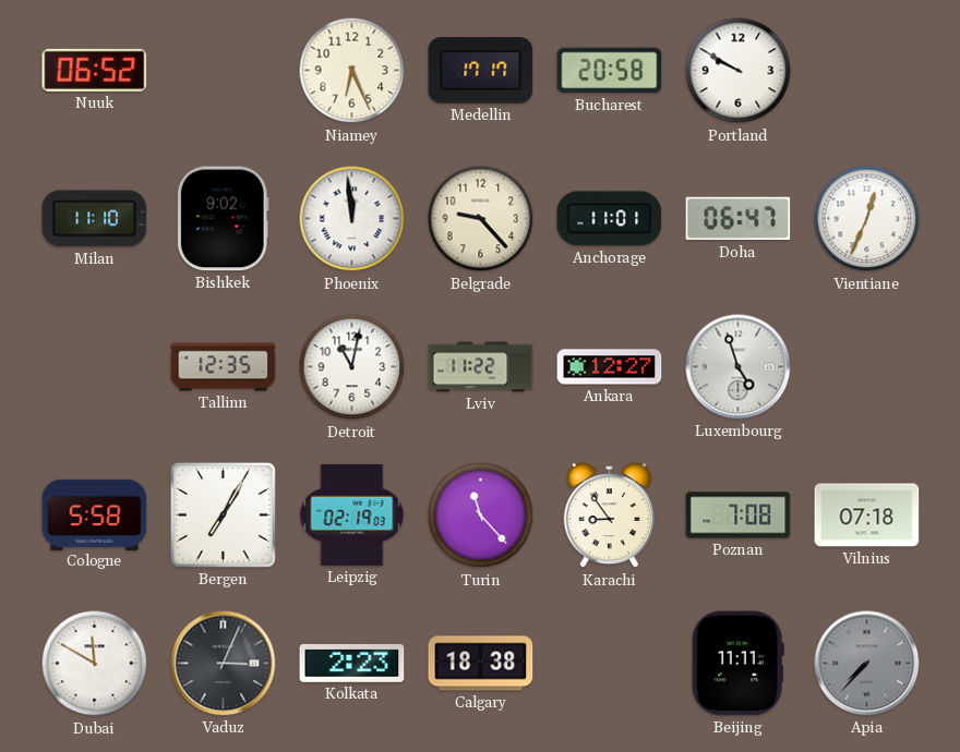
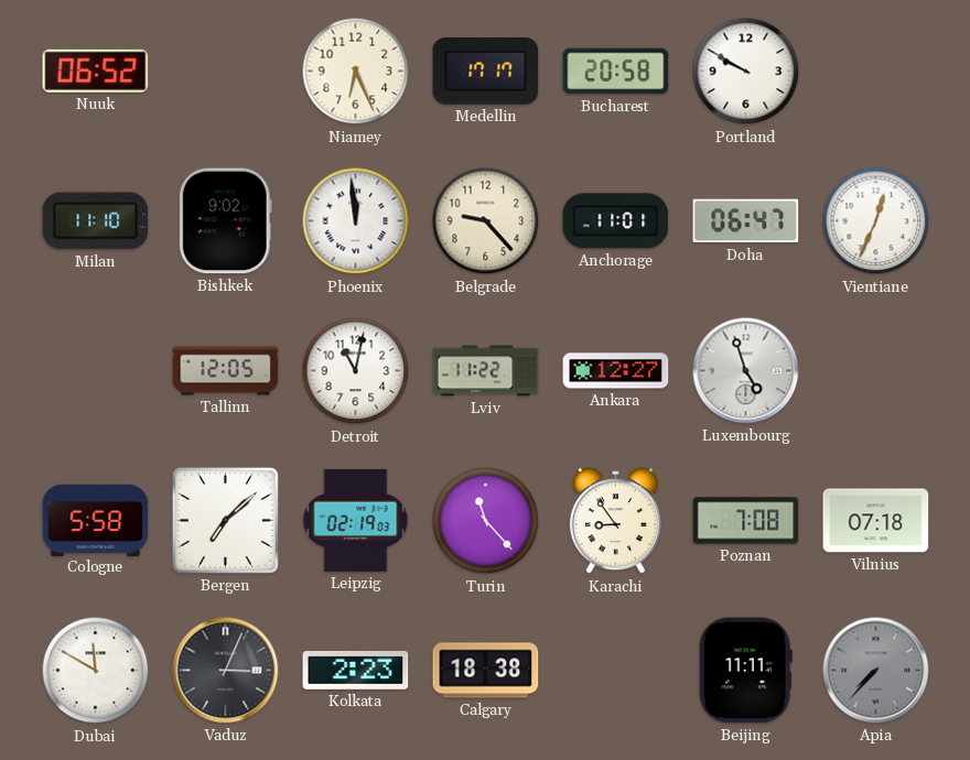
Tallinn: 12:35 -> 12:05 (226, 371)
Bergen: 7:05 -> 7:08 (225, 520)
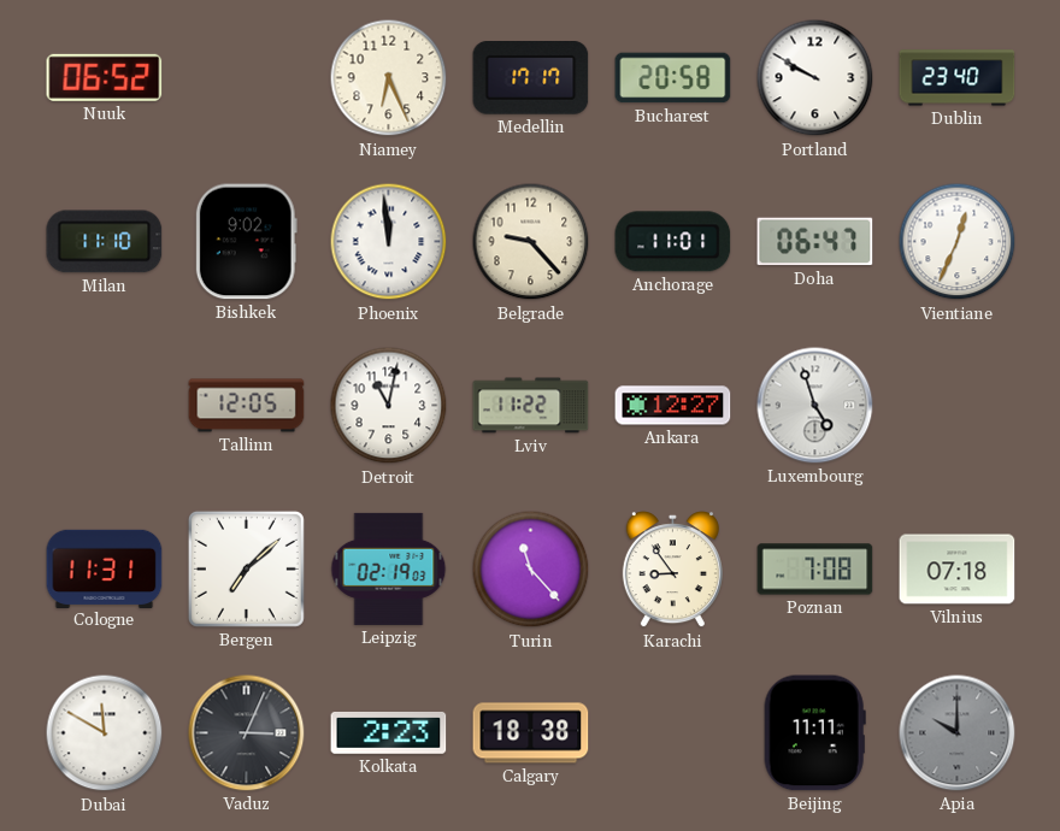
Dublin: none -> 23:40 (958, 78)
Cologne: 5:58 -> 11:31 (105, 568)
Apia: 7:37 -> 10:00 (958, 733)
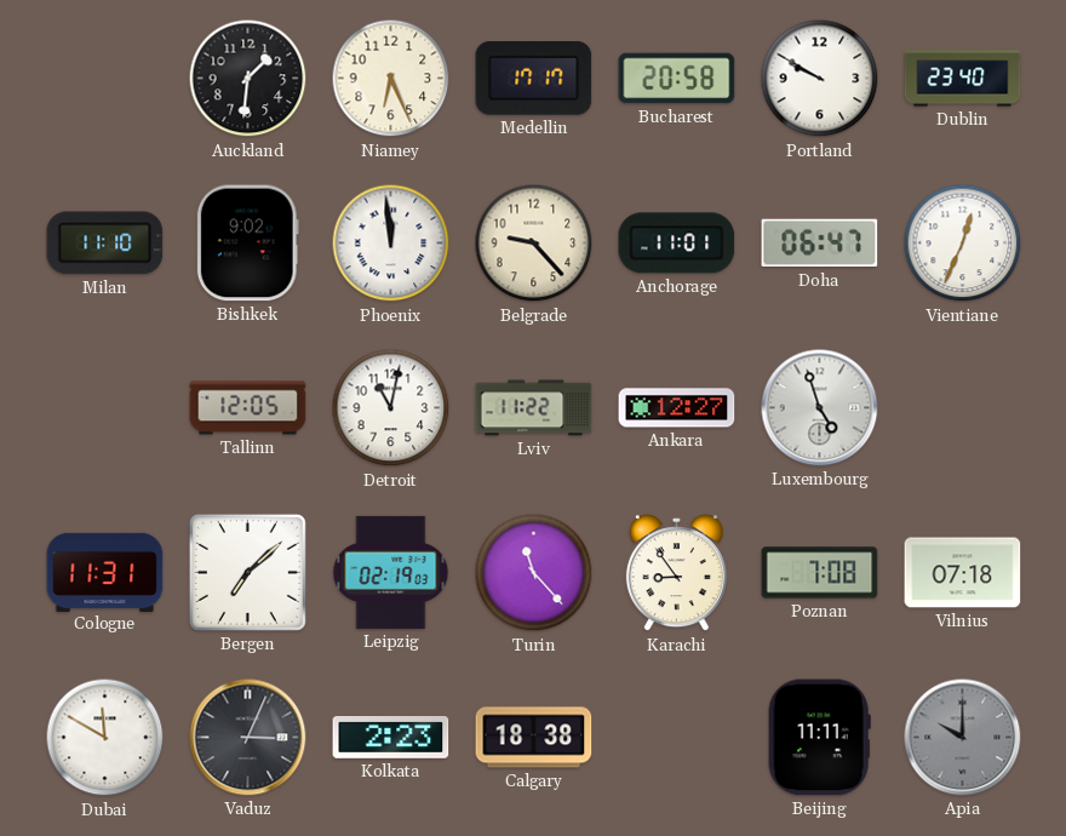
Nuuk: 06:52 -> none (105, 77)
Auckland: none -> 1:31 (248, 79)
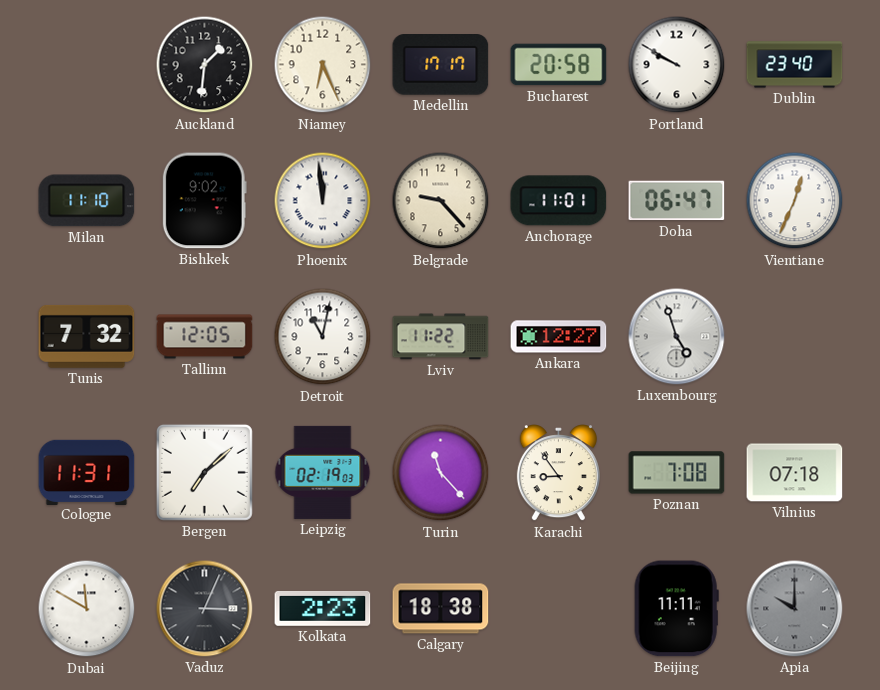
Tunis: none -> 7:32 (87, 336)
